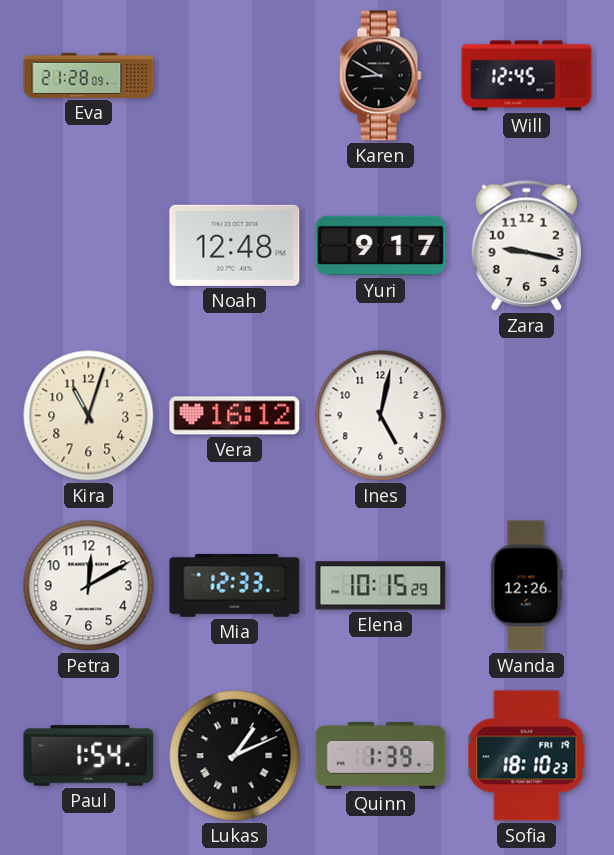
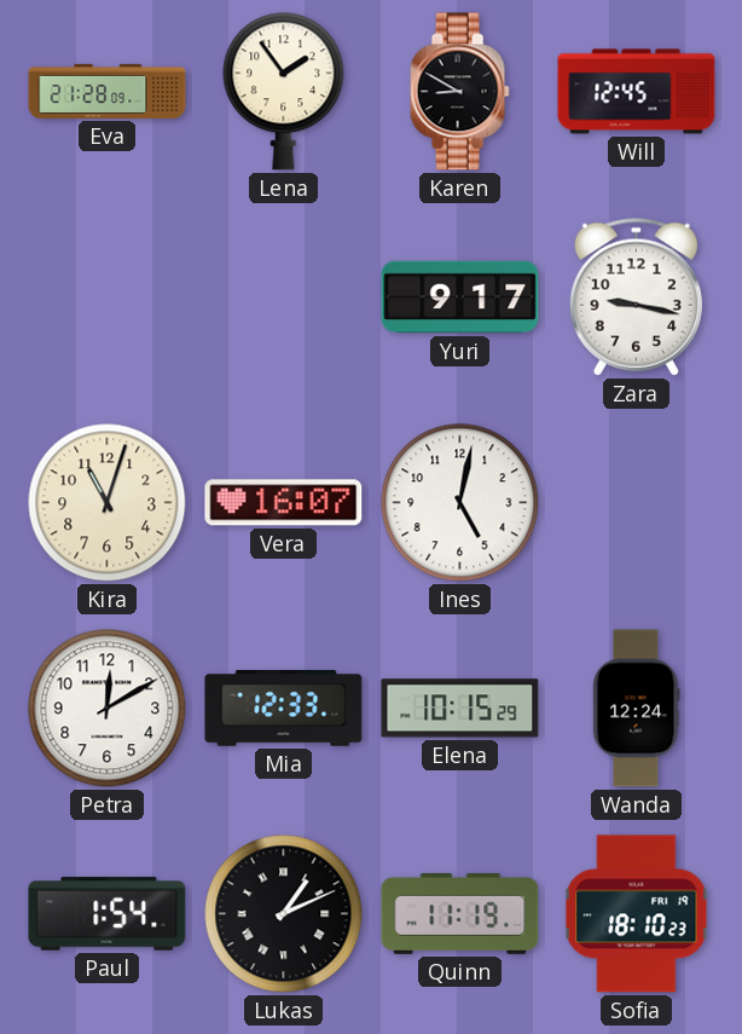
Lena: none -> 1:54 (284, 92)
Noah: 12:48 -> none (235, 245)
Vera: 16:12 -> 16:07 (284, 503)
Wanda: 12:26 -> 12:24 (636, 709)
Quinn: 1:39 -> 11:19 (460, 913)
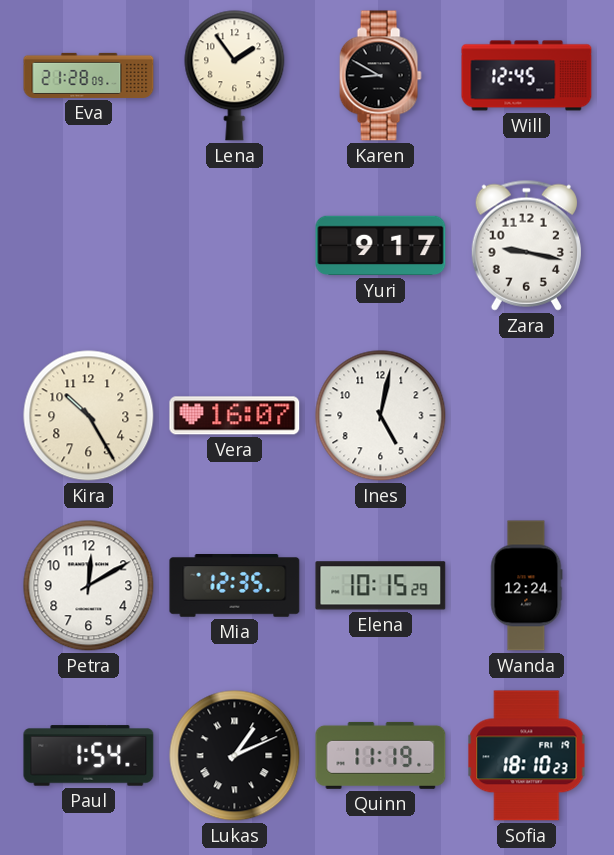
Kira: 11:03 -> 10:25 (89, 416)
Mia: 12:33 -> 12:35 (235, 586)
